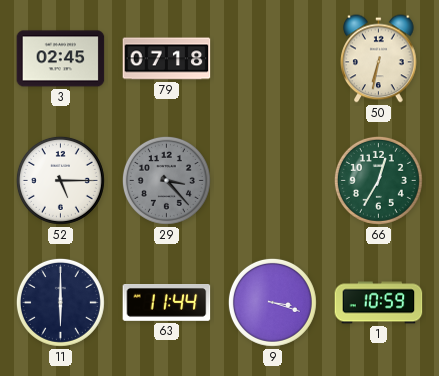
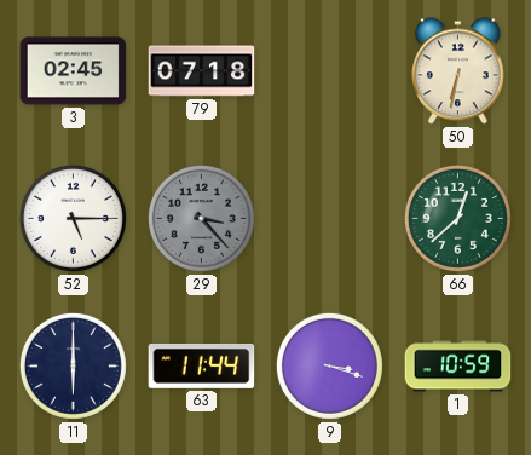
66: 12:35 -> 12:38 (457, 218)
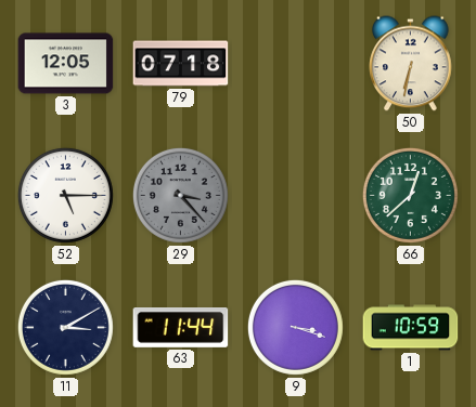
3: 02:45 -> 12:05 (66, 64)
11: 6:00 -> 3:10 (65, 327)
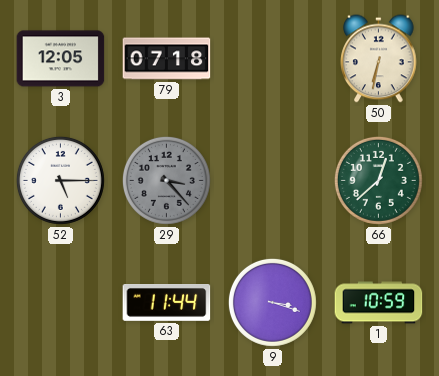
11: 3:10 -> none (65, 327)
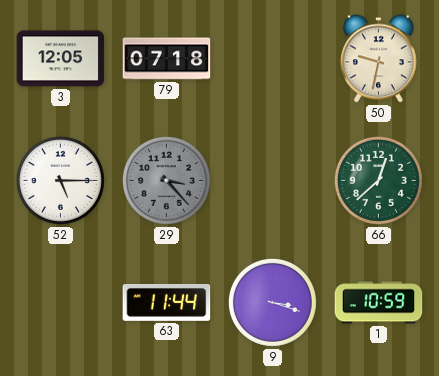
50: 6:32 -> 9:32 (379, 59)
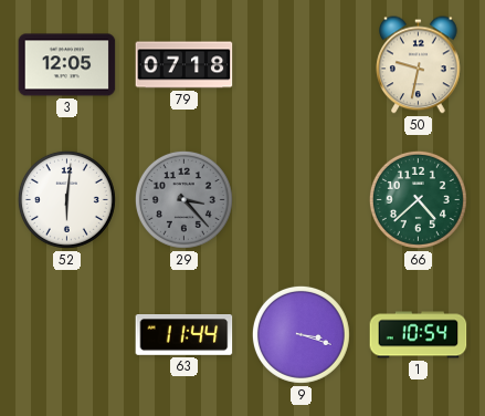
52: 5:15 -> 6:01 (66, 199)
66: 12:38 -> 4:38 (418, 199)
1: 10:59 -> 10:54 (419, 335)
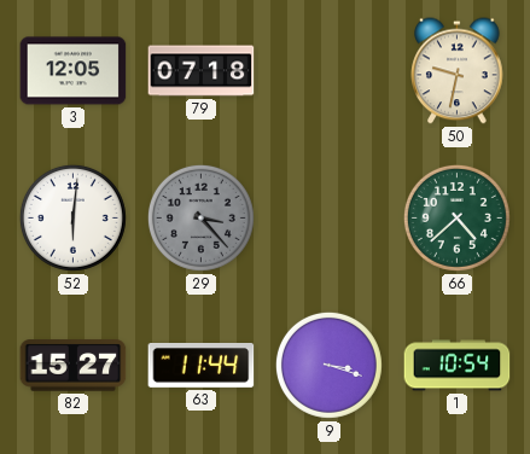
82: none -> 15:27 (74, 366)
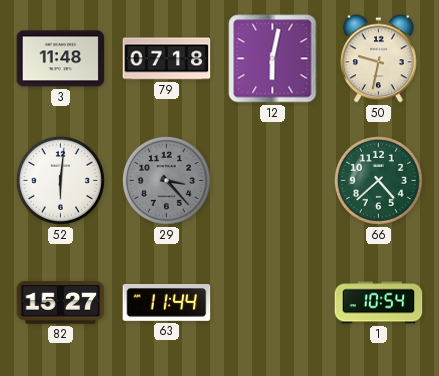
3: 12:05 -> 11:48 (61, 59)
12: none -> 6:02 (273, 59)
9: 3:18 -> none (328, 365)
